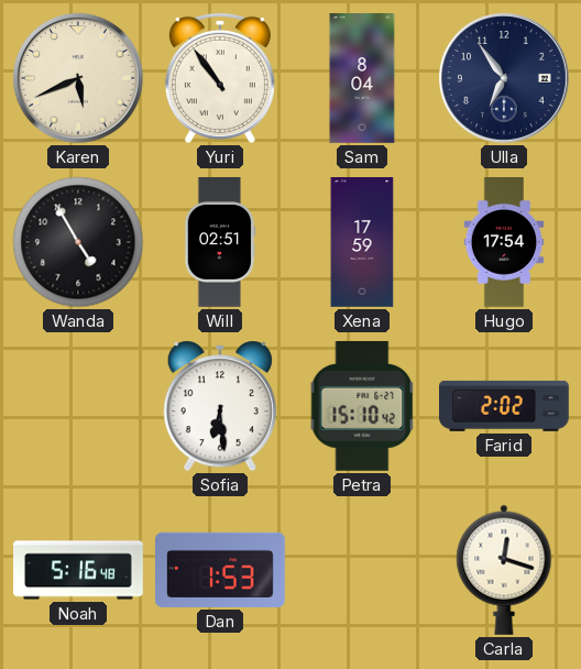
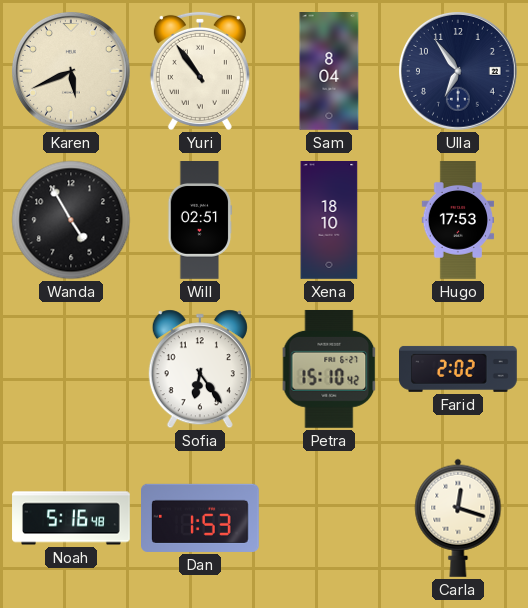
Xena: 17:59 -> 18:10 (329, 220)
Hugo: 17:54 -> 17:53 (458, 221)
Sofia: 6:29 -> 6:24 (200, 369)
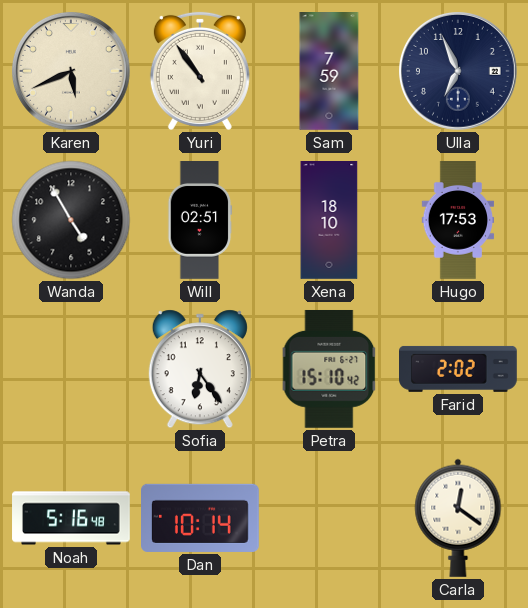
Sam: 8:04 -> 7:59 (329, 72)
Ulla: 6:54 -> 6:56 (459, 72)
Dan: 1:53 -> 10:14 (201, 518)
Carla: 12:18 -> 12:21 (458, 518)
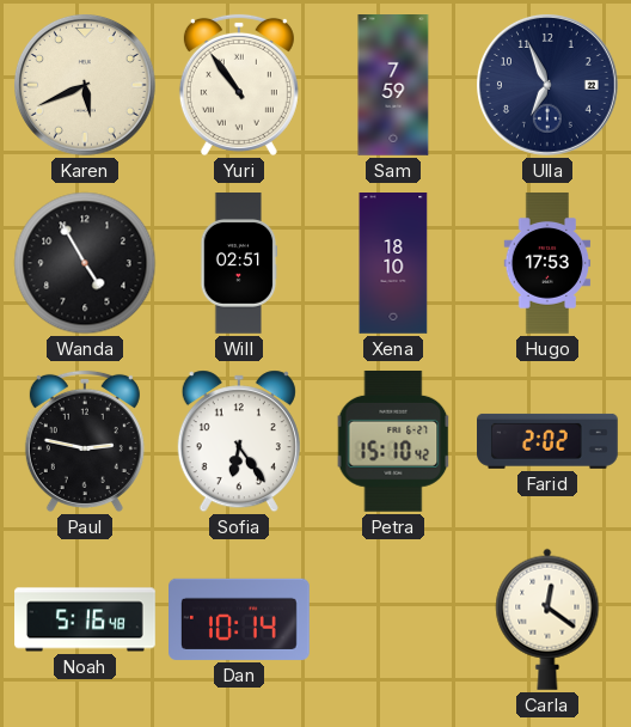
Paul: none -> 2:47 (85, 441)
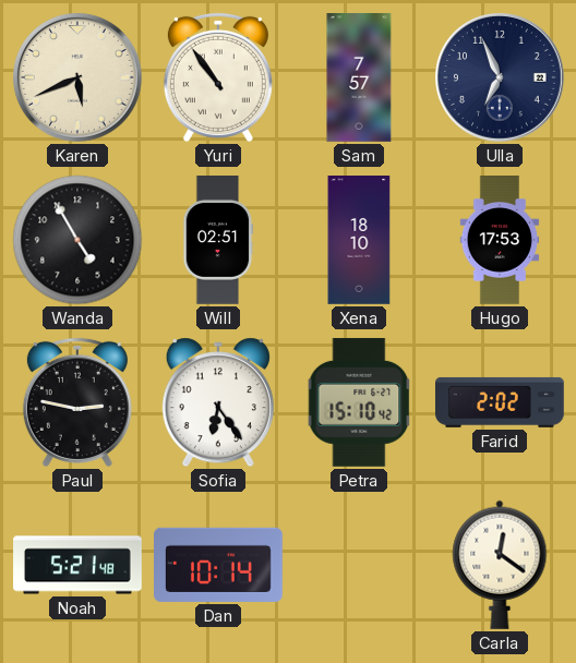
Sam: 7:59 -> 7:57 (359, 79)
Noah: 5:16 -> 5:21 (77, 565)
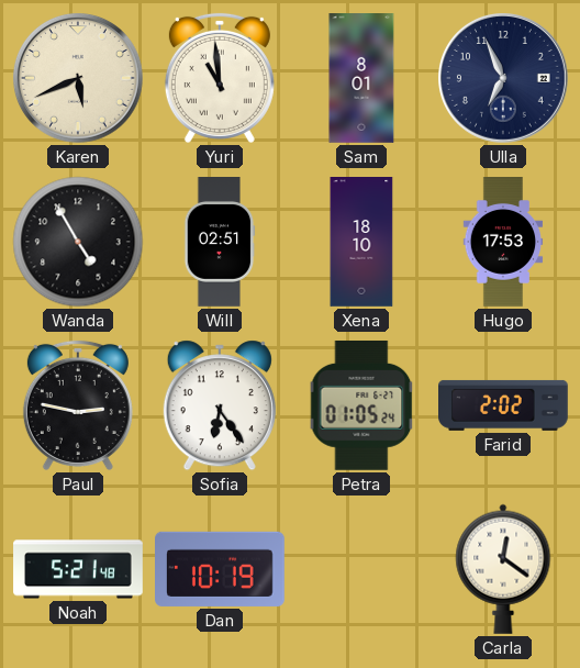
Yuri: 10:54 -> 10:59 (220, 78)
Sam: 7:57 -> 8:01 (361, 79)
Petra: 15:10 -> 01:05 (361, 405)
Dan: 10:14 -> 10:19 (221, 569)
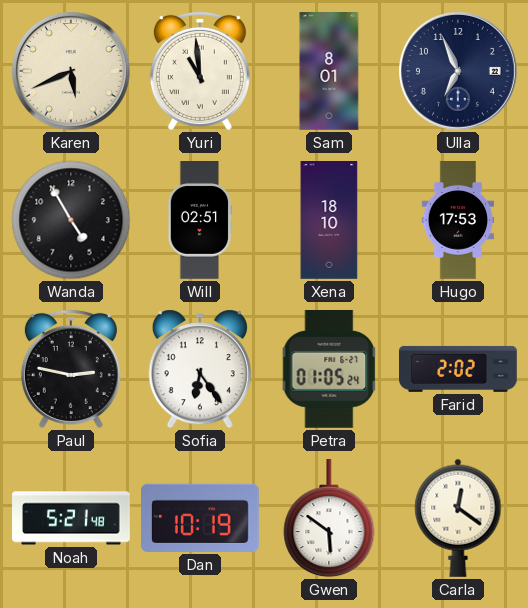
Gwen: none -> 5:51 (329, 519)
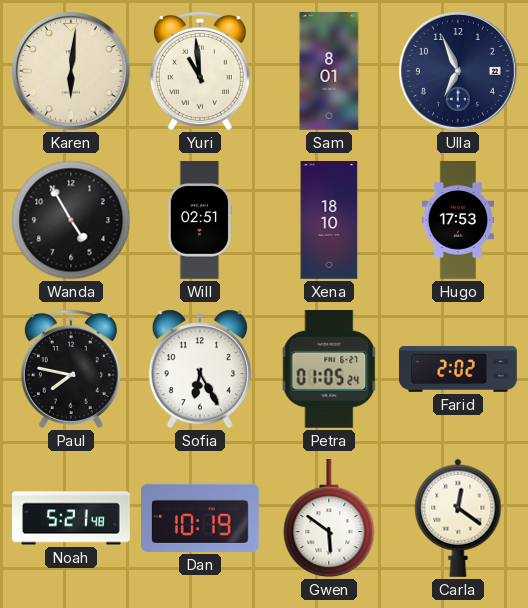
Karen: 5:41 -> 6:01 (72, 72)
Paul: 2:47 -> 7:47 (71, 369)
Sofia: 6:24 -> 6:25 (200, 369)
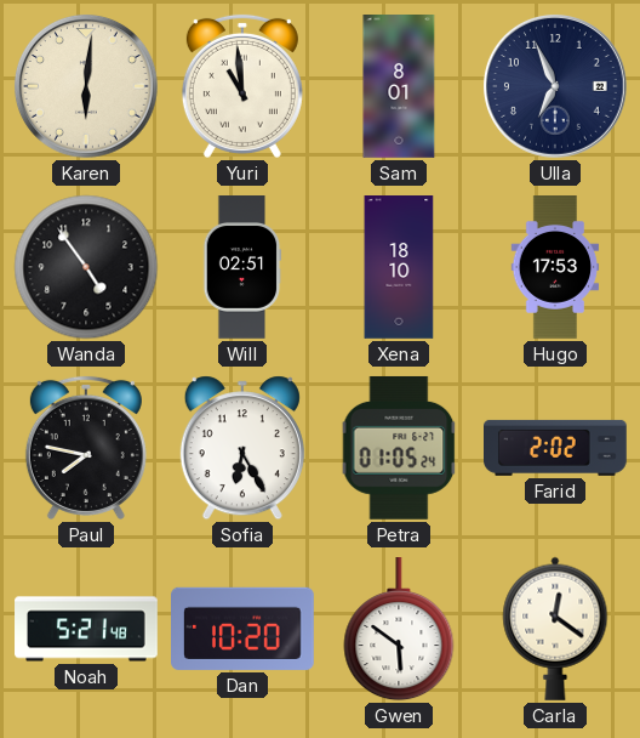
Wanda: 4:55 -> 4:54 (86, 267)
Dan: 10:19 -> 10:20 (244, 629)
